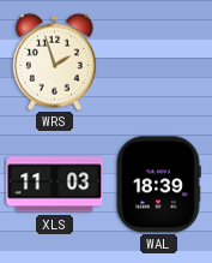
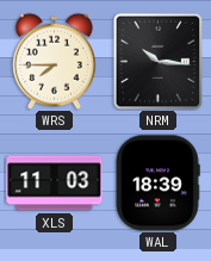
WRS: 1:57 -> 7:45 (54, 61)
NRM: none -> 10:16 (159, 61)
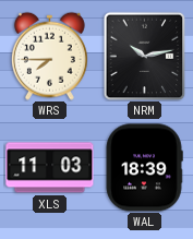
NRM: 10:16 -> 10:13 (145, 56)
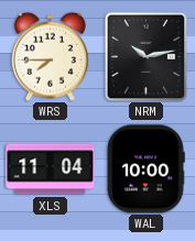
XLS: 11:03 -> 11:04 (51, 169)
WAL: 18:39 -> 10:00 (145, 169)
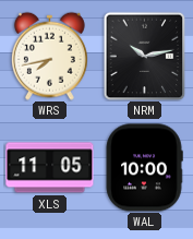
WRS: 7:45 -> 7:43 (49, 56)
XLS: 11:04 -> 11:05 (50, 168)
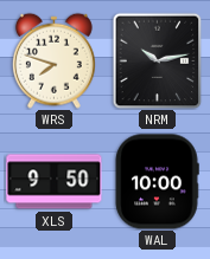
WRS: 7:43 -> 7:48 (53, 60)
XLS: 11:05 -> 9:50 (55, 182)
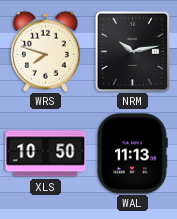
XLS: 9:50 -> 10:50 (46, 154)
WAL: 10:00 -> 11:13 (132, 154)
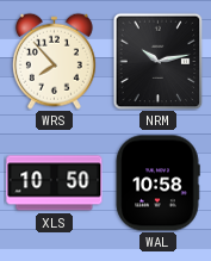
WRS: 7:48 -> 7:53 (54, 61)
WAL: 11:13 -> 10:58 (157, 184)
